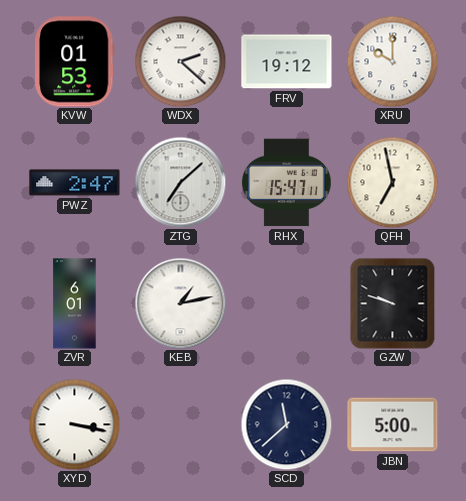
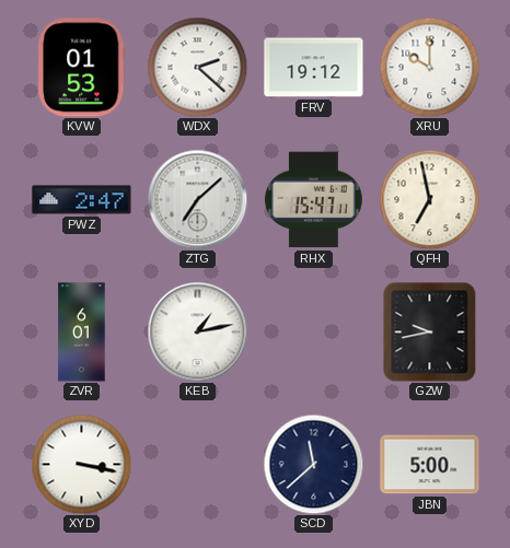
GZW: 9:48 -> 9:43 (430, 331)
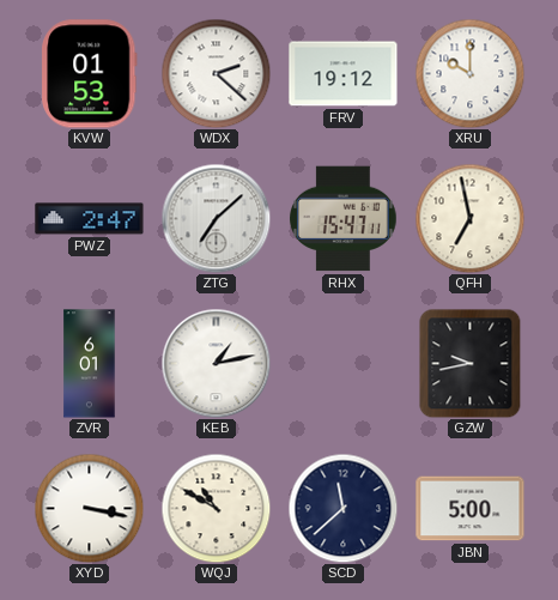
WQJ: none -> 10:50 (216, 508)
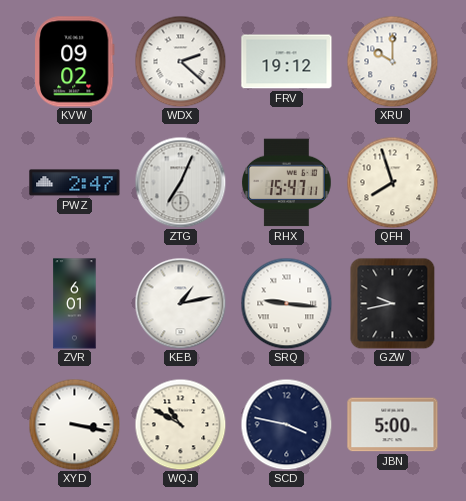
KVW: 01:53 -> 09:02 (75, 62)
ZTG: 7:08 -> 7:04 (180, 182)
QFH: 6:58 -> 7:57 (392, 182)
SRQ: none -> 9:16 (286, 303)
SCD: 11:38 -> 3:47 (286, 424)
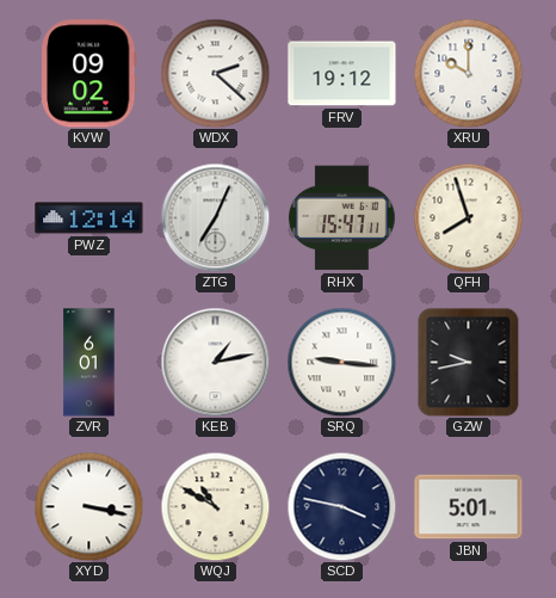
PWZ: 2:47 -> 12:14 (89, 218)
JBN: 5:00 -> 5:01 (469, 507)
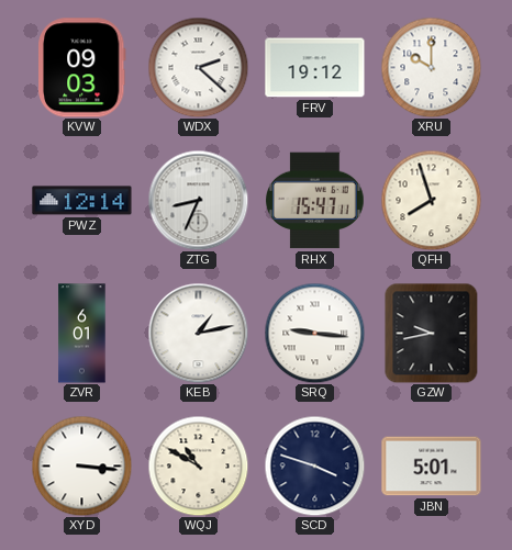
KVW: 09:02 -> 09:03 (82, 68)
ZTG: 7:04 -> 8:34 (198, 200)
XYD: 3:17 -> 3:16 (81, 465)
SCD: 3:47 -> 3:48 (314, 465)
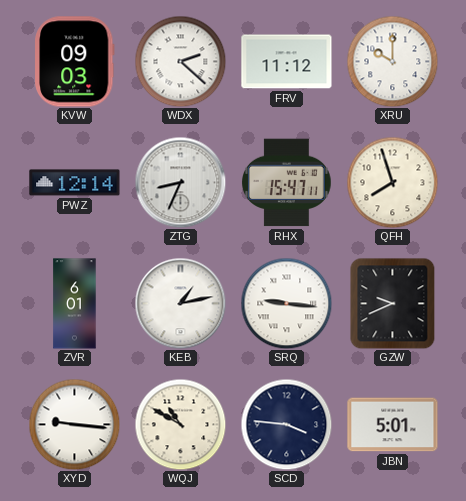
FRV: 19:12 -> 11:12 (287, 62)
GZW: 9:43 -> 9:41 (393, 303)
XYD: 3:16 -> 9:16 (74, 424)
SCD: 3:48 -> 3:46 (286, 424)
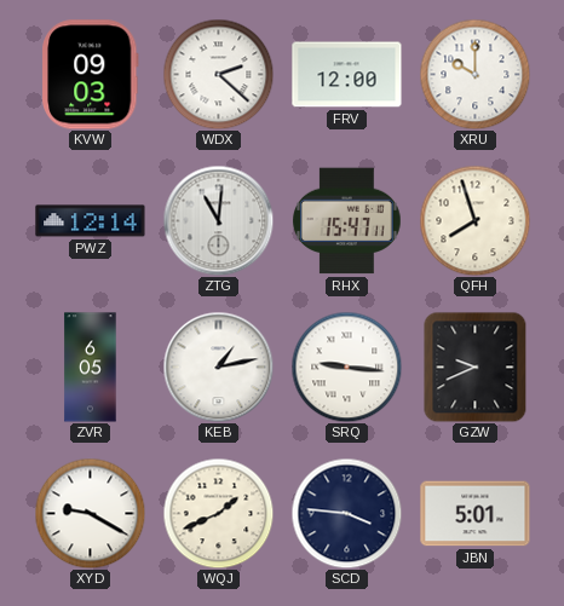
FRV: 11:12 -> 12:00 (347, 75)
ZTG: 8:34 -> 11:01 (218, 220)
ZVR: 6:01 -> 6:05 (91, 368)
XYD: 9:16 -> 9:20 (90, 513)
WQJ: 10:50 -> 1:41 (218, 513)
